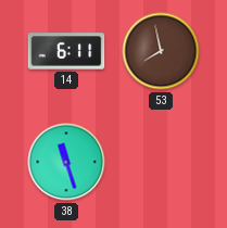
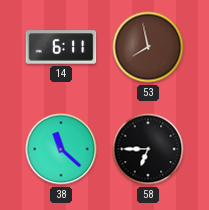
38: 11:27 -> 11:22 (61, 149)
58: none -> 6:45 (148, 149)
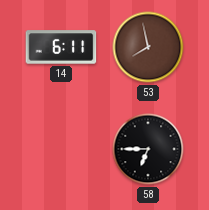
38: 11:22 -> none (61, 149)
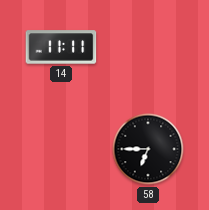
14: 6:11 -> 11:11 (61, 47)
53: 7:58 -> none (148, 47)
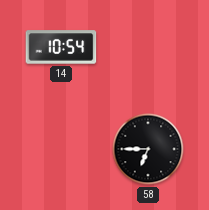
14: 11:11 -> 10:54 (61, 47)
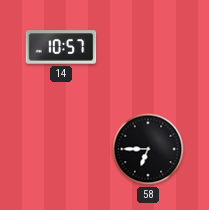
14: 10:54 -> 10:57 (61, 47)
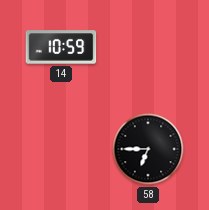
14: 10:57 -> 10:59 (61, 47)
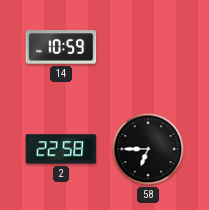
2: none -> 22:58 (61, 149)
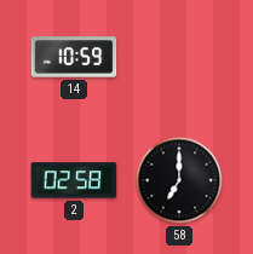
2: 22:58 -> 02:58 (74, 180)
58: 6:45 -> 7:00 (179, 180)
